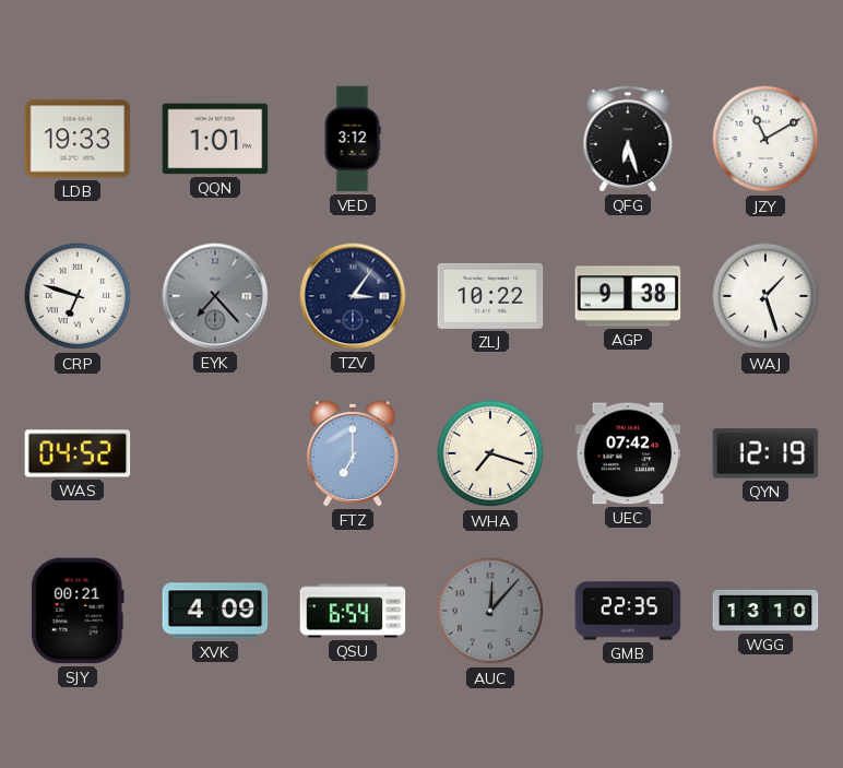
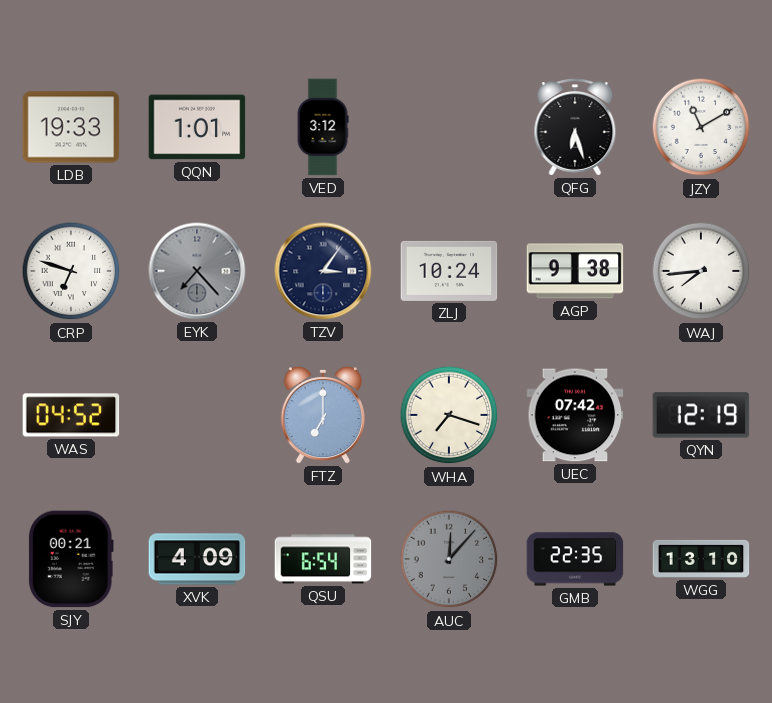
ZLJ: 10:22 -> 10:24 (449, 271)
WAJ: 1:27 -> 7:44 (701, 271)
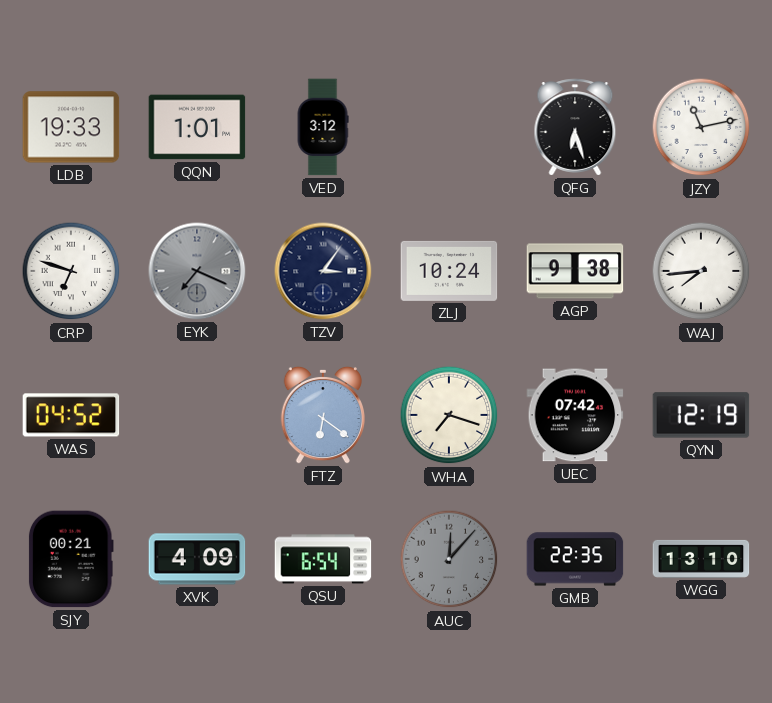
JZY: 11:10 -> 11:13 (701, 127)
EYK: 7:23 -> 7:19 (197, 271)
FTZ: 7:00 -> 6:21 (323, 415)
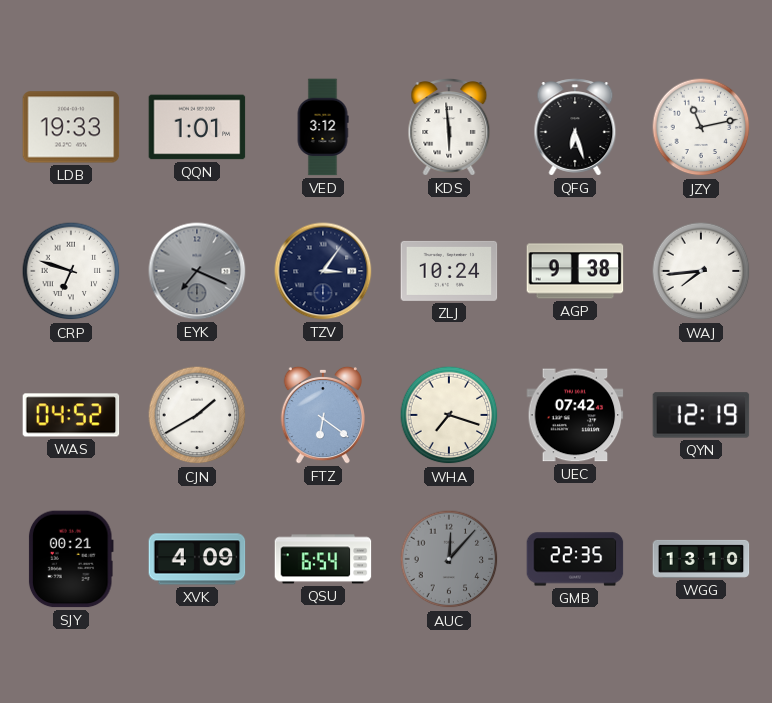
KDS: none -> 5:59 (449, 127)
CJN: none -> 1:40 (197, 415)
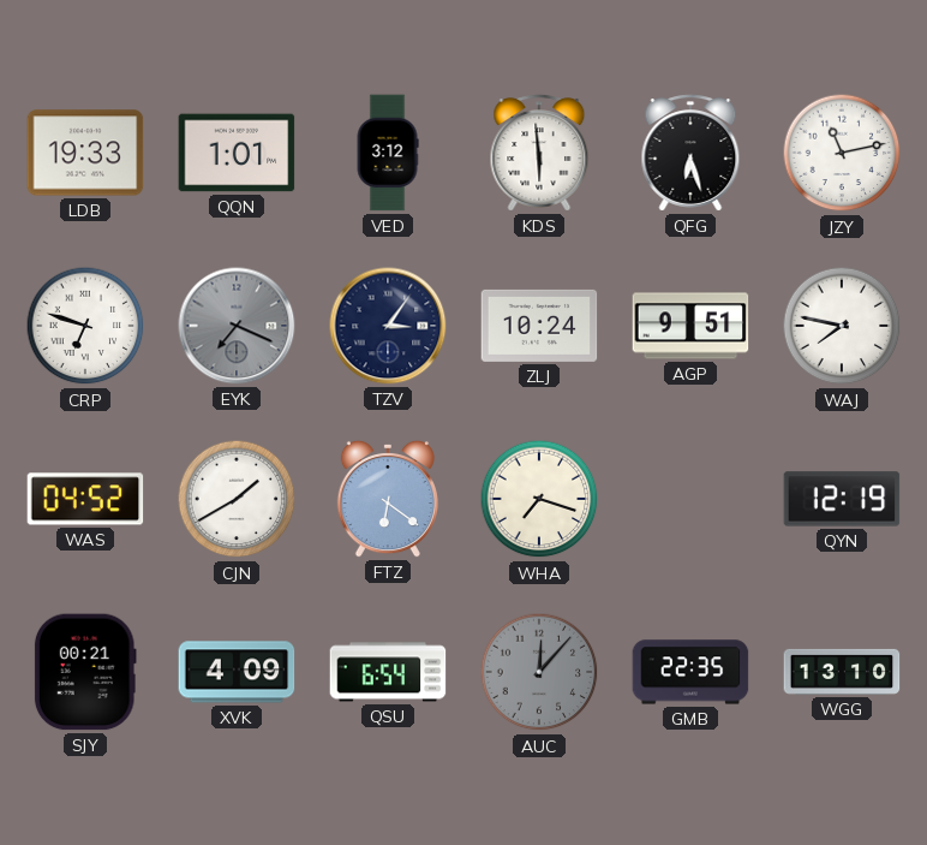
AGP: 9:38 -> 9:51 (690, 326)
WAJ: 7:44 -> 7:47 (842, 326)
UEC: 07:42 -> none (575, 415)
